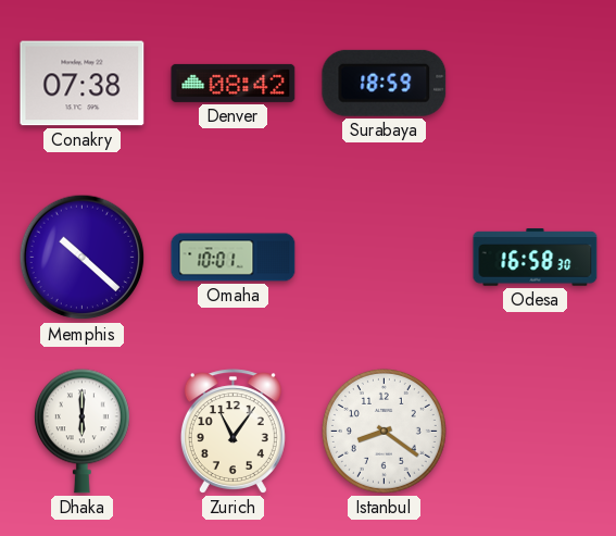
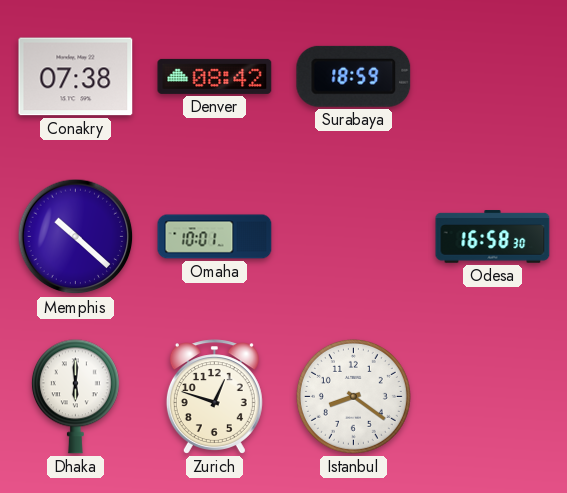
Zurich: 11:06 -> 12:48 (214, 397)
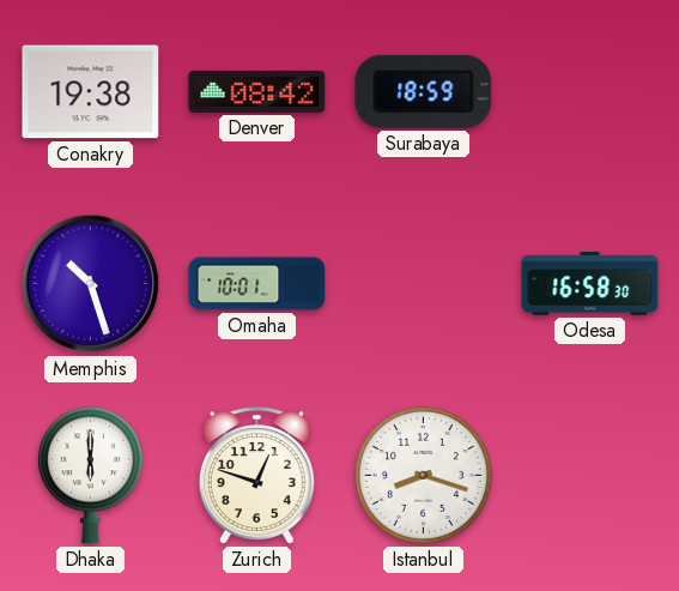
Conakry: 07:38 -> 19:38 (91, 92)
Memphis: 10:22 -> 10:27 (91, 284)
Istanbul: 8:21 -> 8:18 (423, 475)
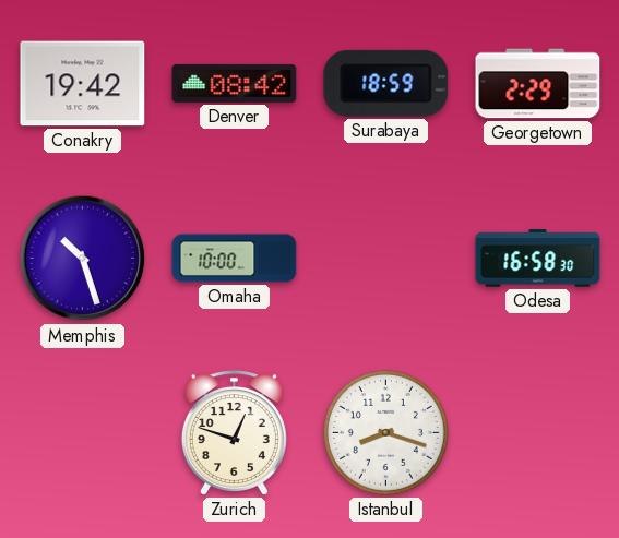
Conakry: 19:38 -> 19:42 (83, 84)
Georgetown: none -> 2:29 (538, 84)
Omaha: 10:01 -> 10:00 (235, 259)
Dhaka: 6:00 -> none (90, 476)
